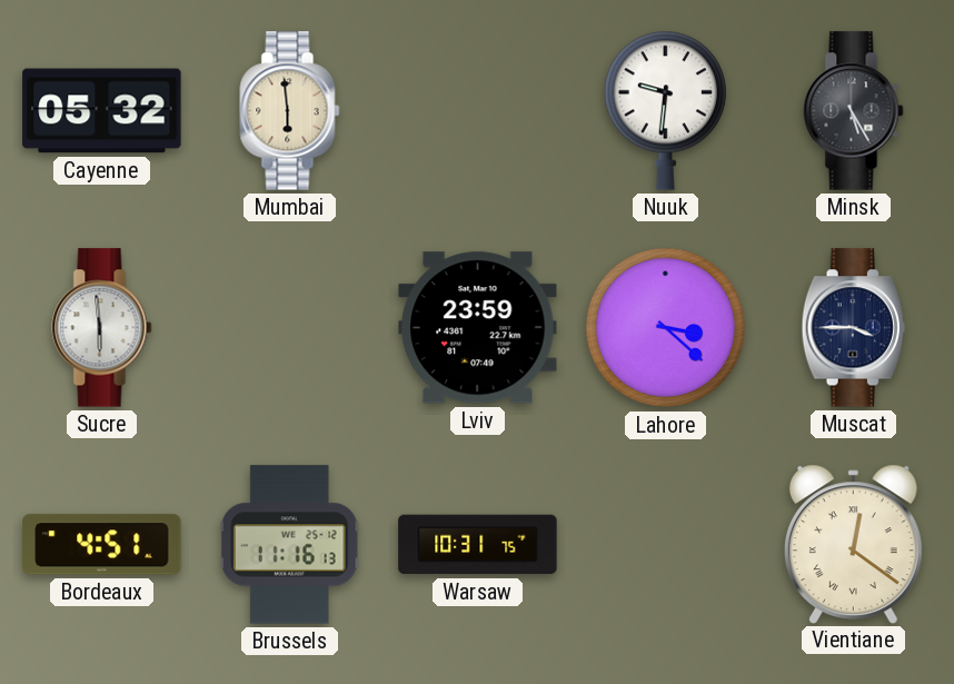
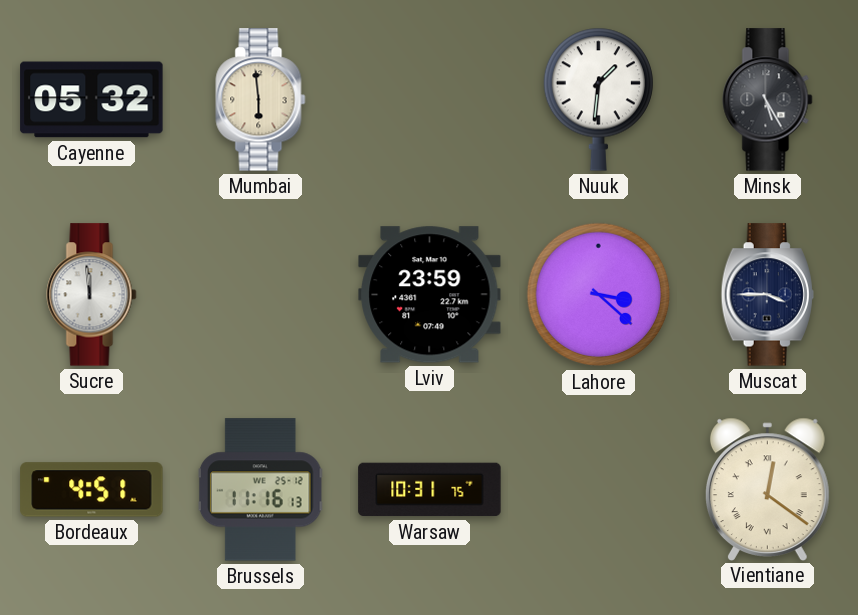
Nuuk: 9:31 -> 1:31 (598, 99)
Sucre: 5:59 -> 11:59 (92, 295)
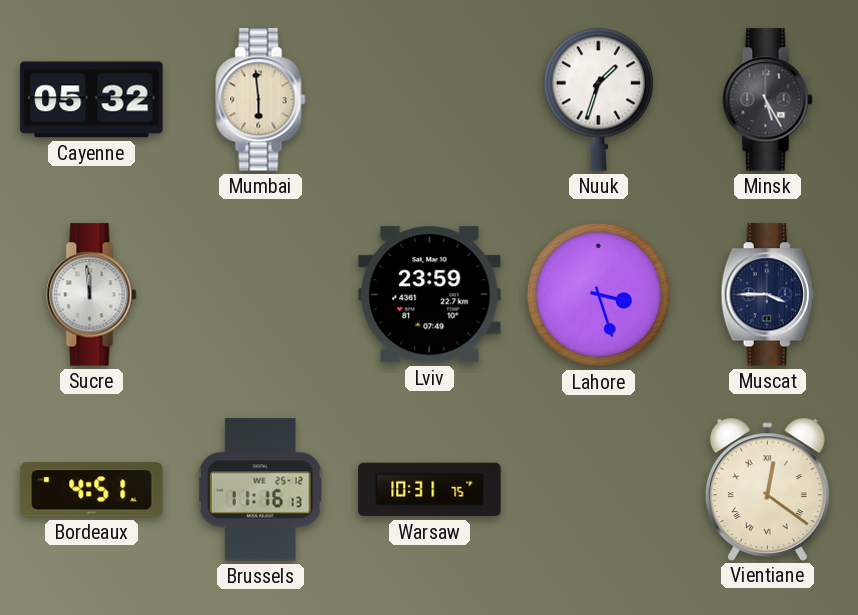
Nuuk: 1:31 -> 1:33 (598, 99)
Lahore: 3:22 -> 3:27 (599, 295)
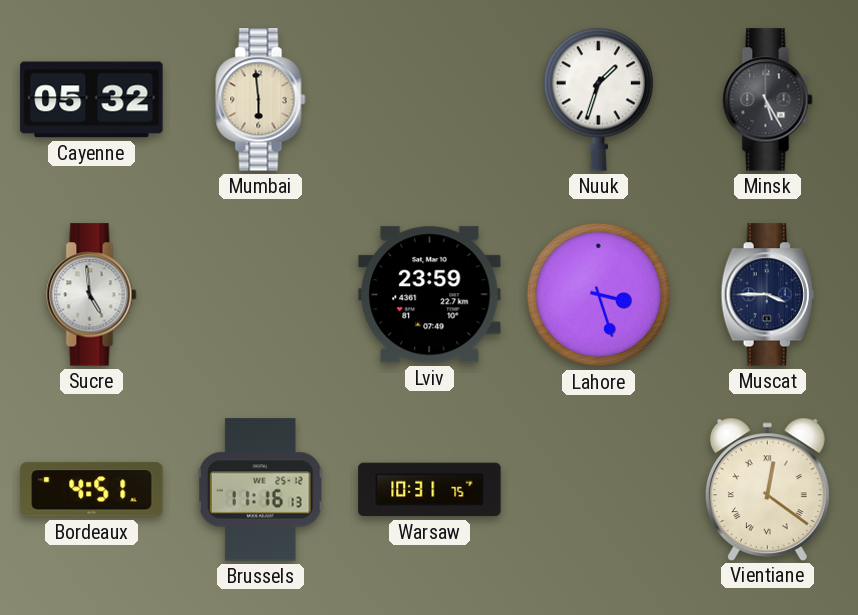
Sucre: 11:59 -> 4:59 (92, 295)
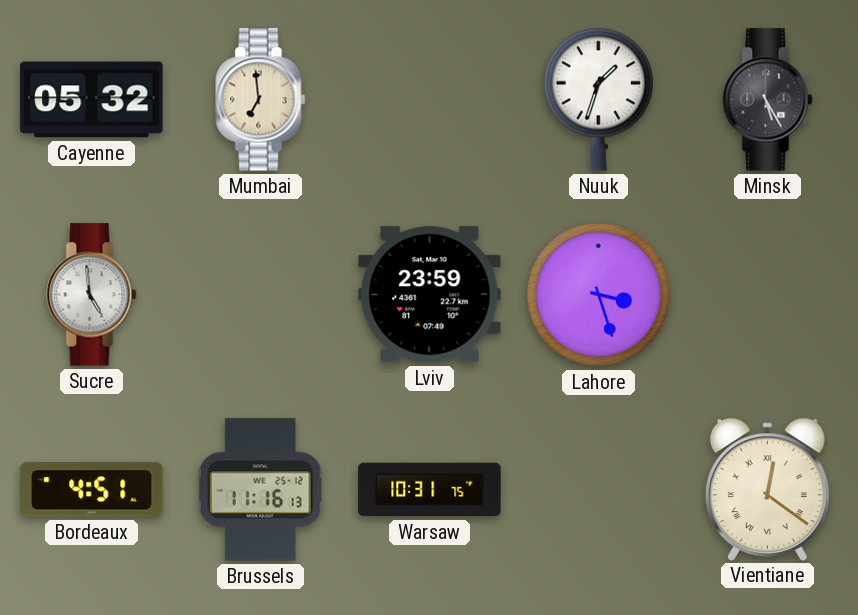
Mumbai: 5:59 -> 6:59 (261, 100)
Muscat: 3:45 -> none (767, 295)
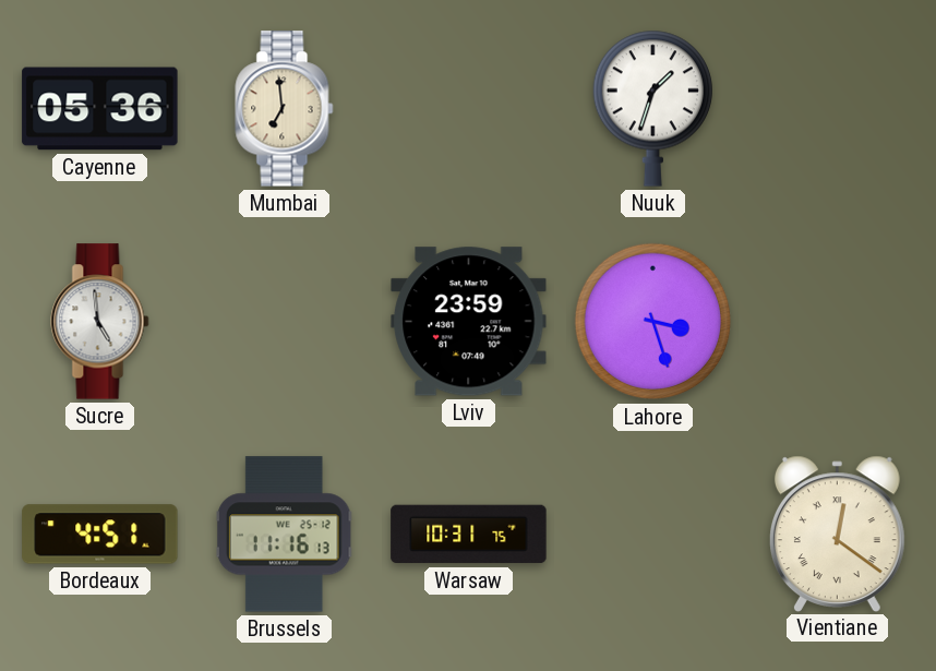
Cayenne: 05:32 -> 05:36 (100, 109)
Minsk: 5:25 -> none (768, 100)
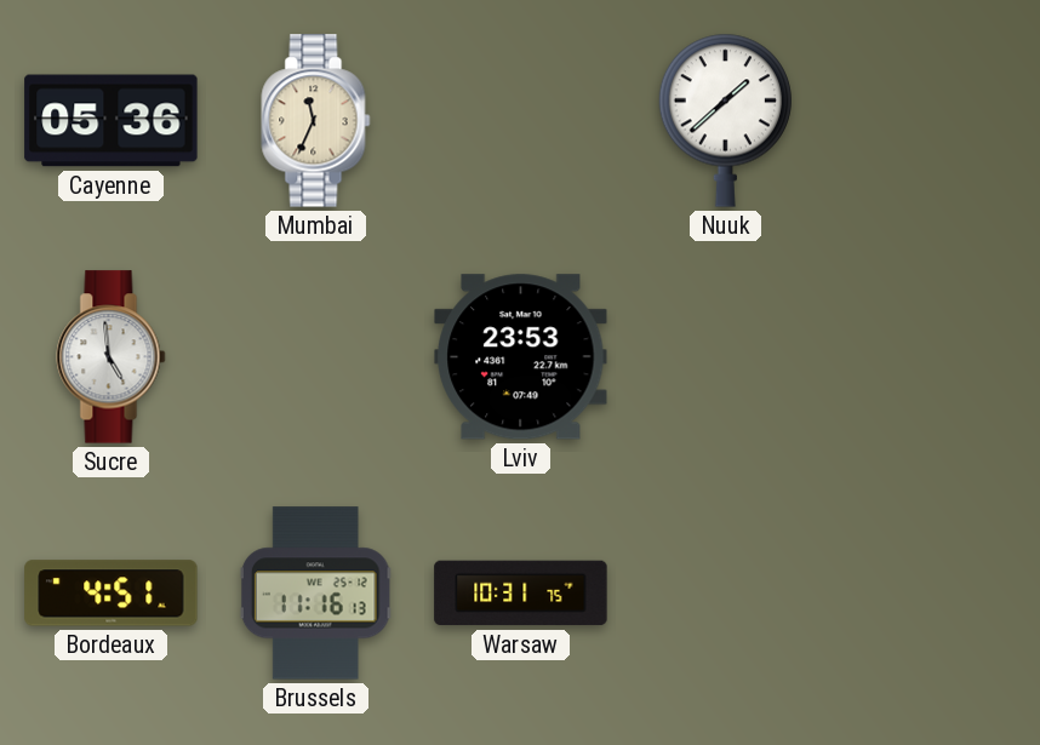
Mumbai: 6:59 -> 11:34 (316, 121)
Nuuk: 1:33 -> 1:38 (725, 120)
Lviv: 23:59 -> 23:53 (521, 357)
Lahore: 3:27 -> none (653, 322)
Vientiane: 12:21 -> none (837, 534)
